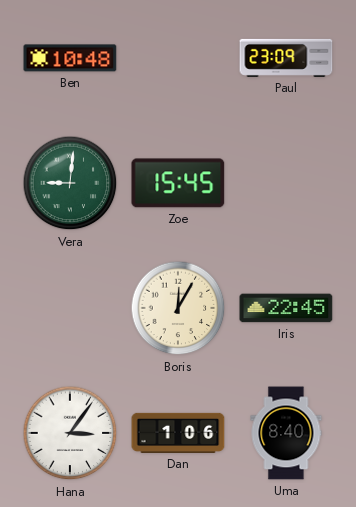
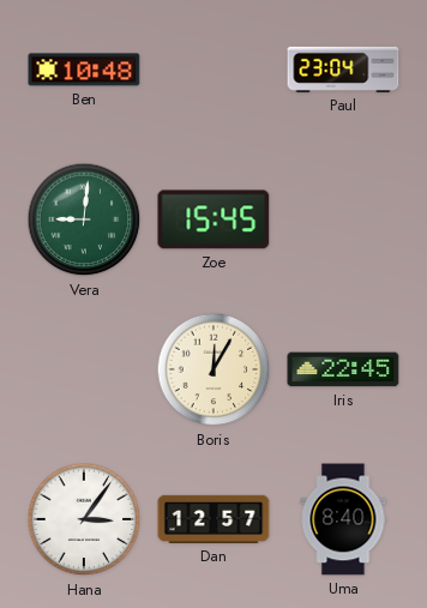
Paul: 23:09 -> 23:04 (343, 70)
Dan: 1:06 -> 12:57 (213, 519)
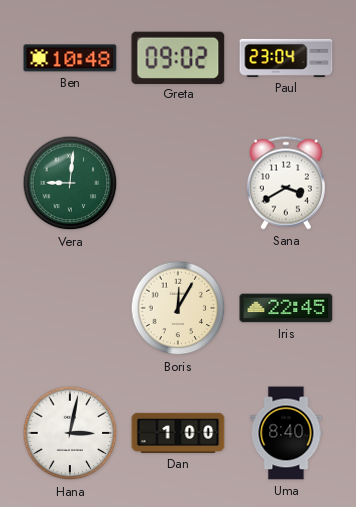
Greta: none -> 09:02 (178, 57)
Zoe: 15:45 -> none (213, 219)
Sana: none -> 3:40 (286, 183)
Hana: 3:06 -> 3:02 (70, 433)
Dan: 12:57 -> 1:00 (178, 433)
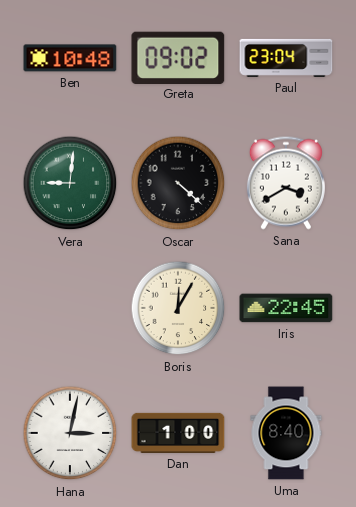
Oscar: none -> 4:22 (178, 183)
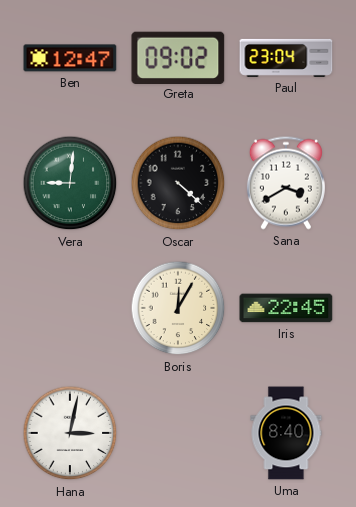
Ben: 10:48 -> 12:47 (70, 58)
Dan: 1:00 -> none (178, 433)
